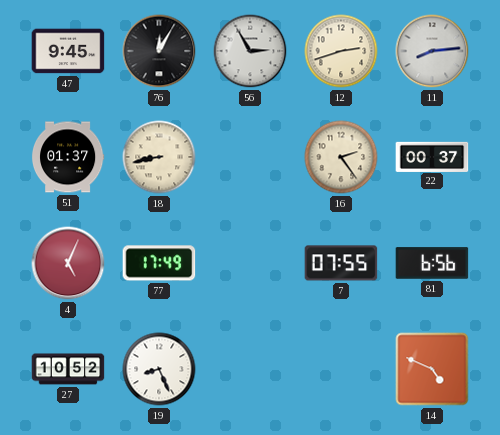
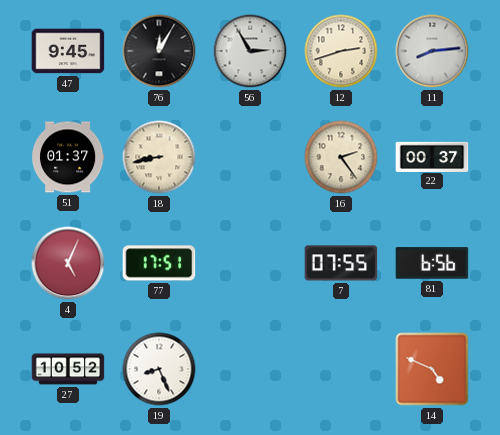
77: 17:49 -> 17:51 (159, 263)
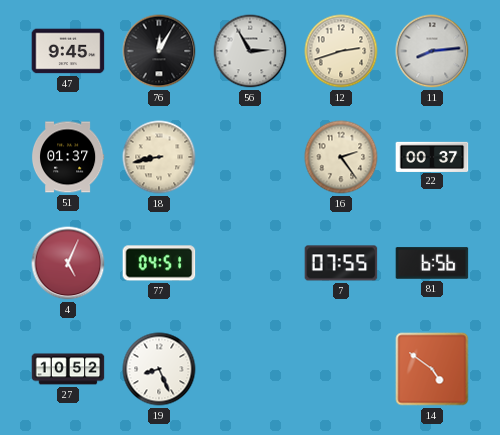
77: 17:51 -> 04:51 (159, 263)
14: 4:49 -> 4:51 (432, 369)
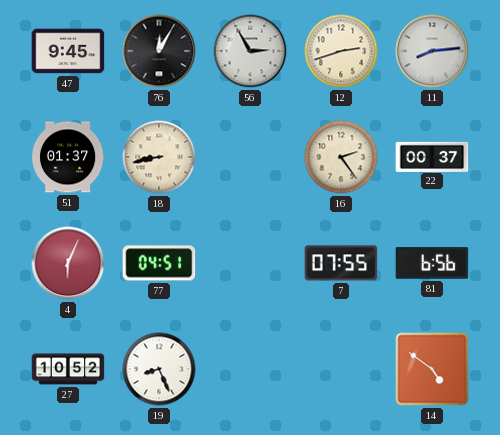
4: 5:04 -> 6:04 (68, 263)
